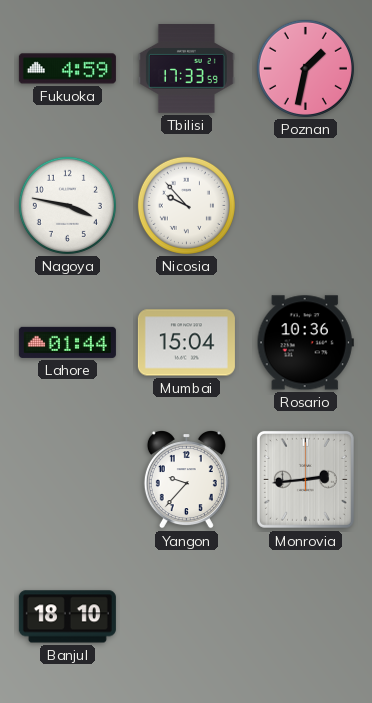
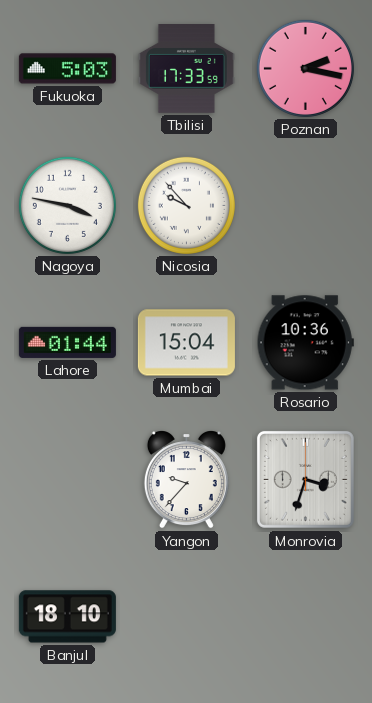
Fukuoka: 4:59 -> 5:03 (67, 69)
Poznan: 1:32 -> 2:17 (305, 68)
Monrovia: 2:44 -> 3:33 (305, 479)
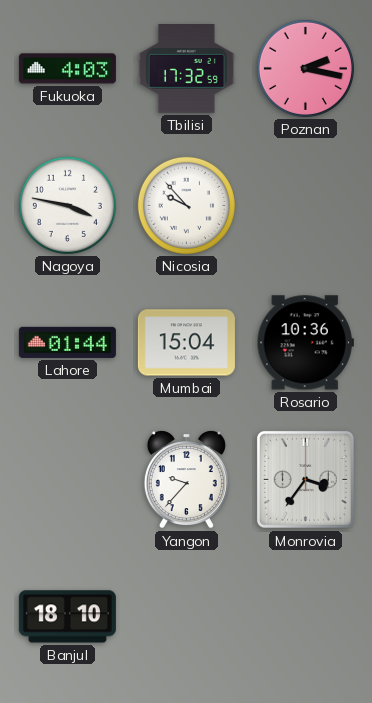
Fukuoka: 5:03 -> 4:03 (67, 69)
Tbilisi: 17:33 -> 17:32 (186, 69)
Monrovia: 3:33 -> 3:36 (305, 479)
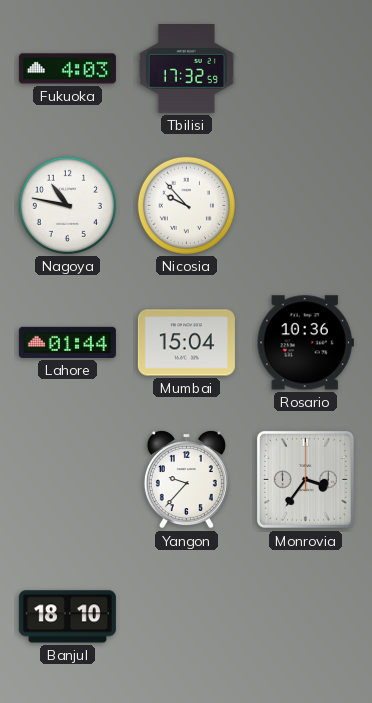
Poznan: 2:17 -> none (305, 68)
Nagoya: 3:47 -> 10:47 (67, 205)
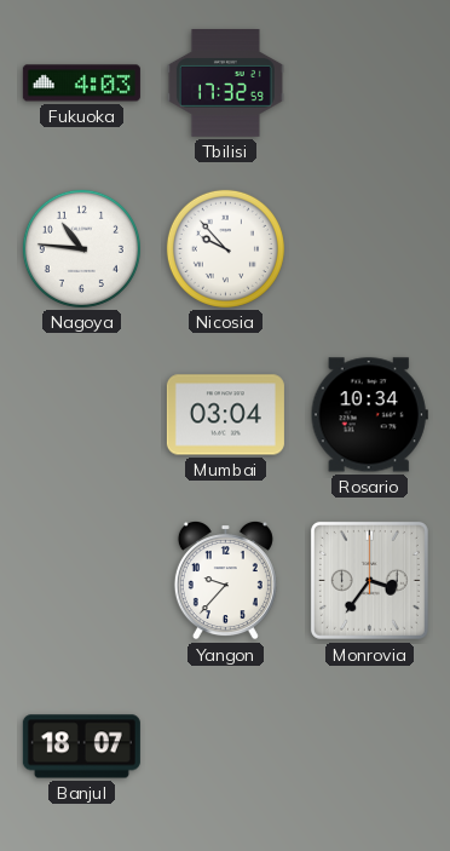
Nagoya: 10:47 -> 10:46 (81, 248)
Lahore: 01:44 -> none (67, 342)
Mumbai: 15:04 -> 03:04 (225, 415)
Rosario: 10:36 -> 10:34 (369, 415)
Banjul: 18:10 -> 18:07 (81, 747)
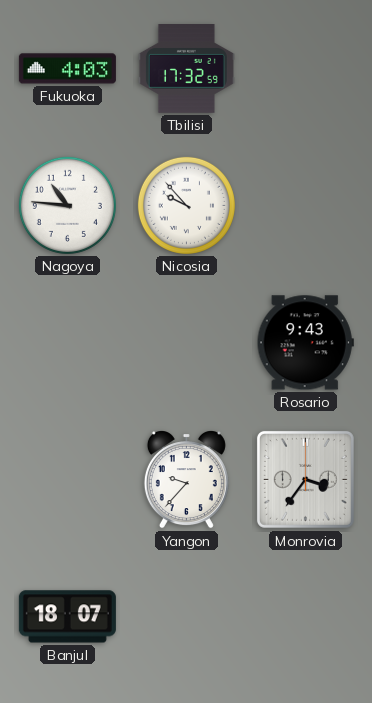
Mumbai: 03:04 -> none (225, 415)
Rosario: 10:34 -> 9:43 (305, 343)
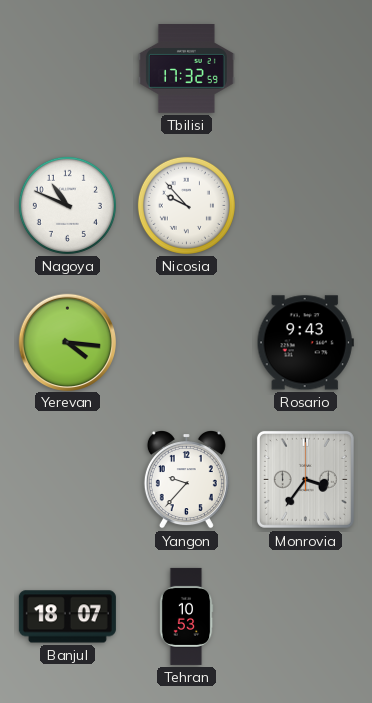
Fukuoka: 4:03 -> none (67, 69)
Nagoya: 10:46 -> 10:49 (67, 205)
Yerevan: none -> 4:16 (67, 342)
Tehran: none -> 10:53 (186, 616)
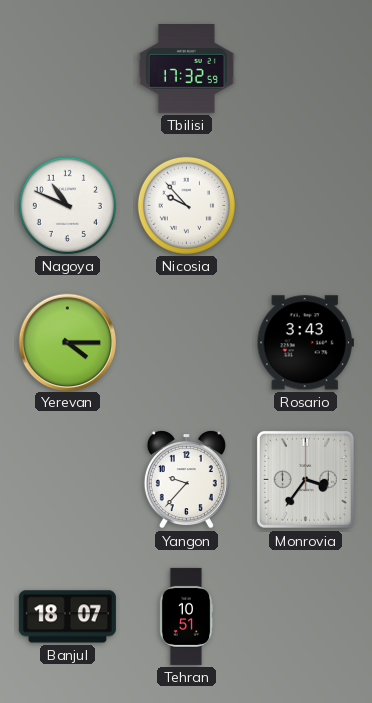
Yerevan: 4:16 -> 4:15 (67, 342)
Rosario: 9:43 -> 3:43 (305, 343)
Tehran: 10:53 -> 10:51 (186, 616)
